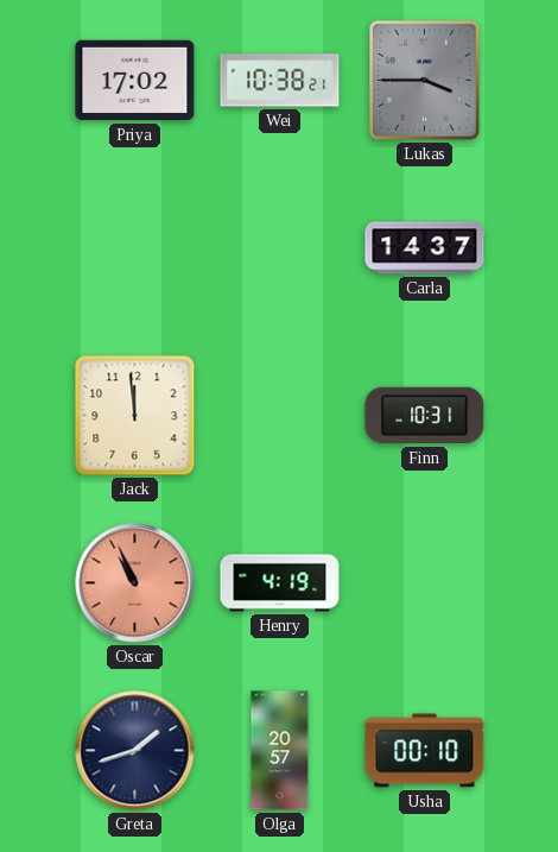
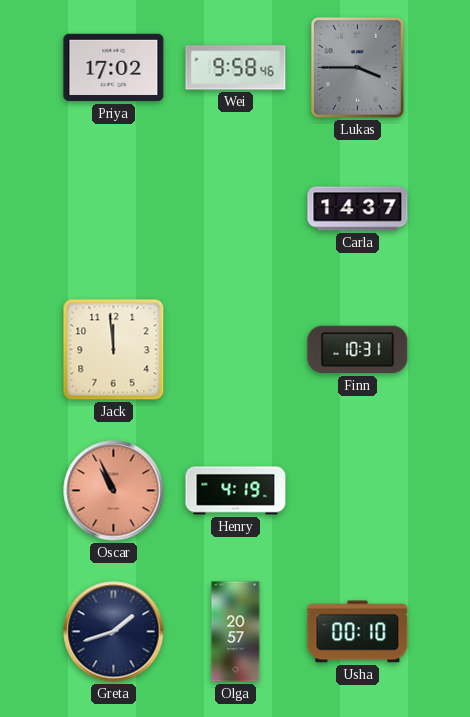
Wei: 10:38 -> 9:58 (236, 68)
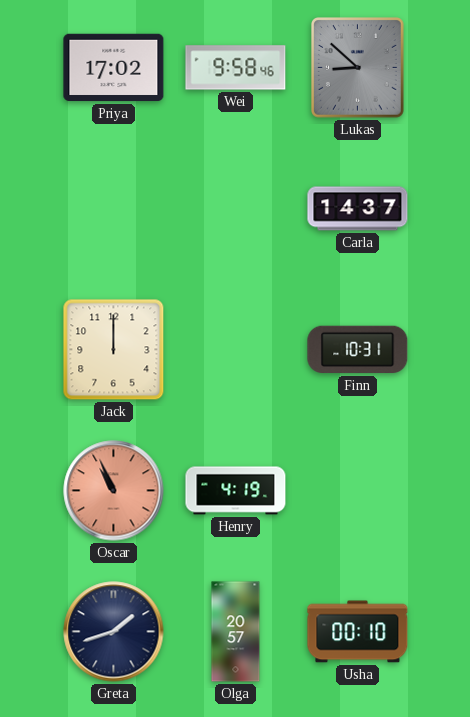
Lukas: 3:45 -> 8:52 (358, 68)
Jack: 11:59 -> 12:00 (114, 350)
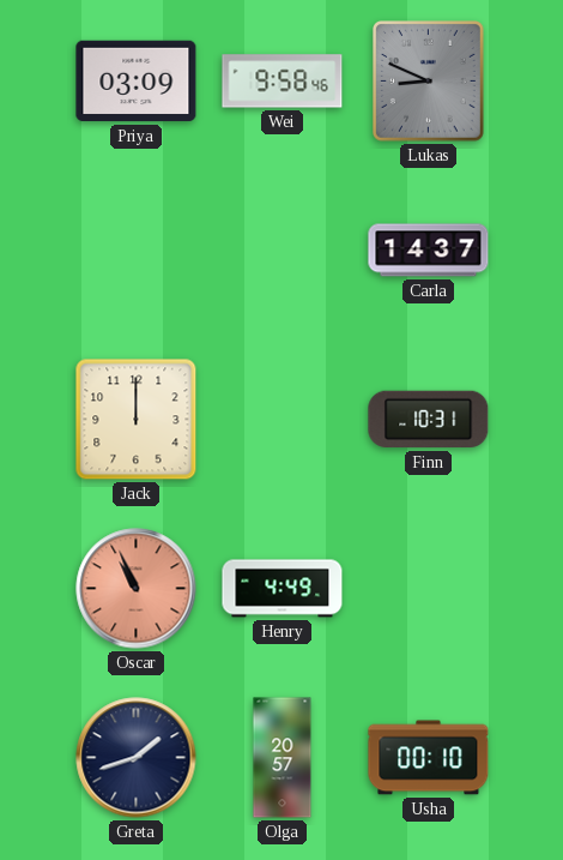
Priya: 17:02 -> 03:09 (137, 82)
Lukas: 8:52 -> 8:49 (429, 82)
Henry: 4:19 -> 4:49 (283, 589)
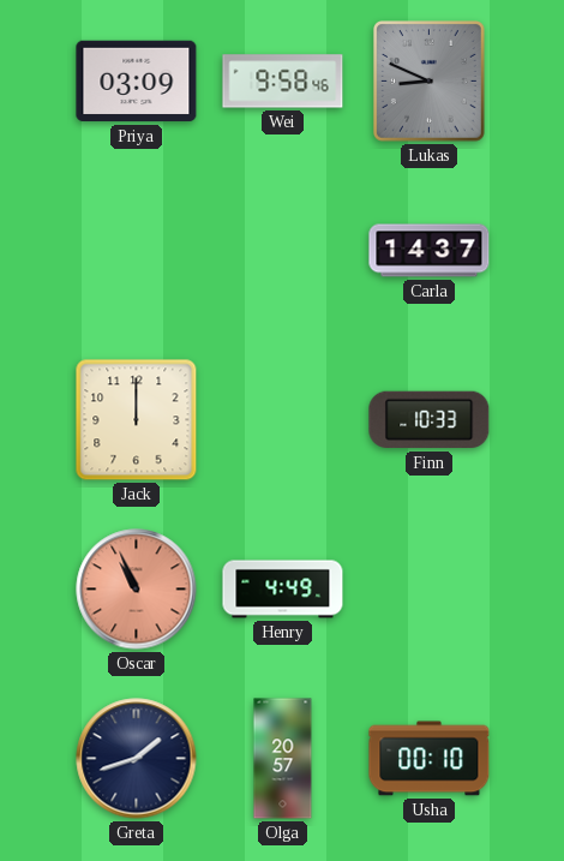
Finn: 10:31 -> 10:33 (430, 420)
